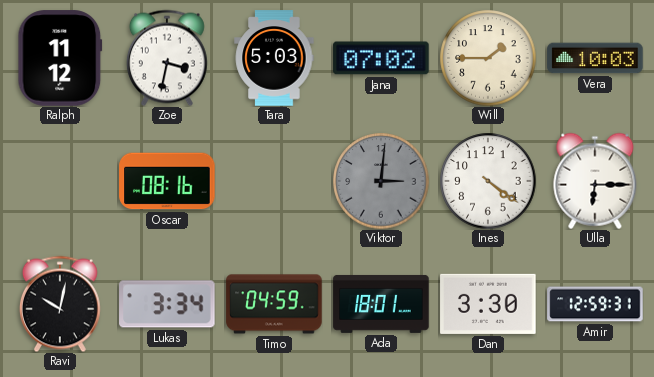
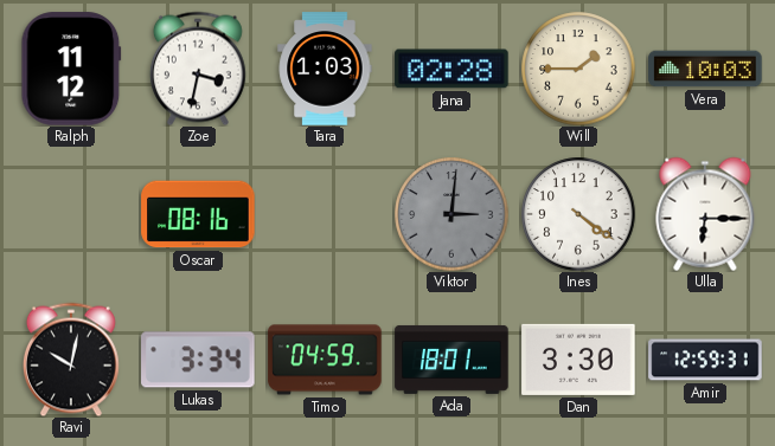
Tara: 5:03 -> 1:03 (325, 69)
Jana: 07:02 -> 02:28 (451, 69)
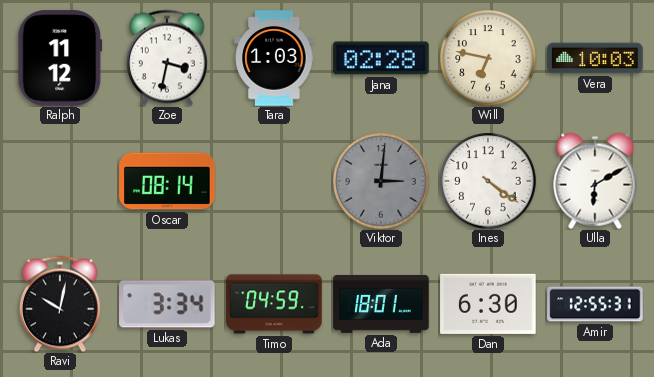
Will: 1:45 -> 6:47 (488, 58)
Oscar: 08:16 -> 08:14 (167, 181)
Ulla: 6:15 -> 6:10 (595, 181)
Dan: 3:30 -> 6:30 (488, 304)
Amir: 12:59 -> 12:55 (595, 304)
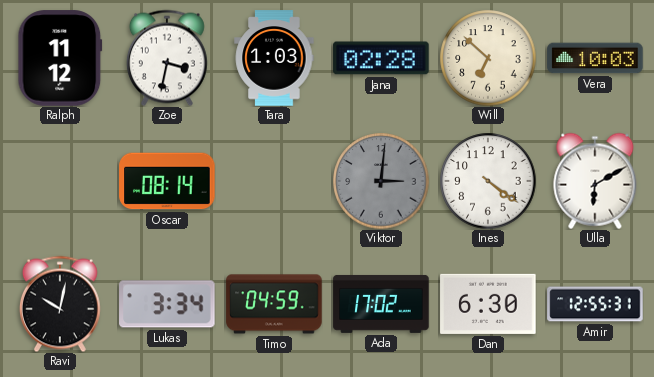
Will: 6:47 -> 6:52 (488, 58)
Ada: 18:01 -> 17:02 (381, 304)
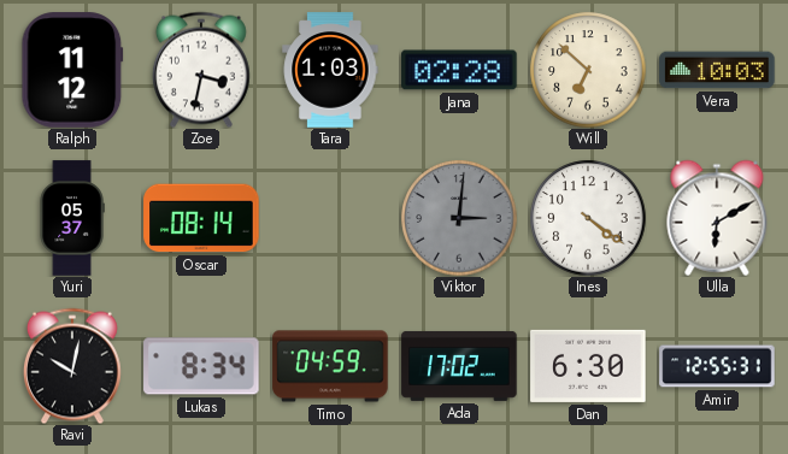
Yuri: none -> 05:37 (72, 218)
Lukas: 3:34 -> 8:34 (201, 366)
